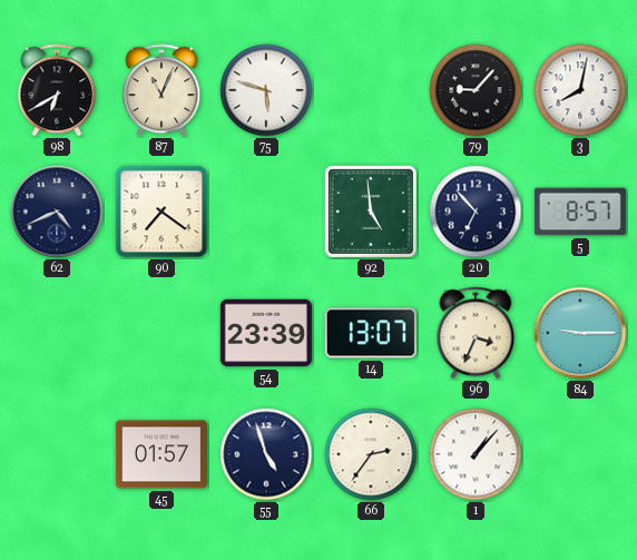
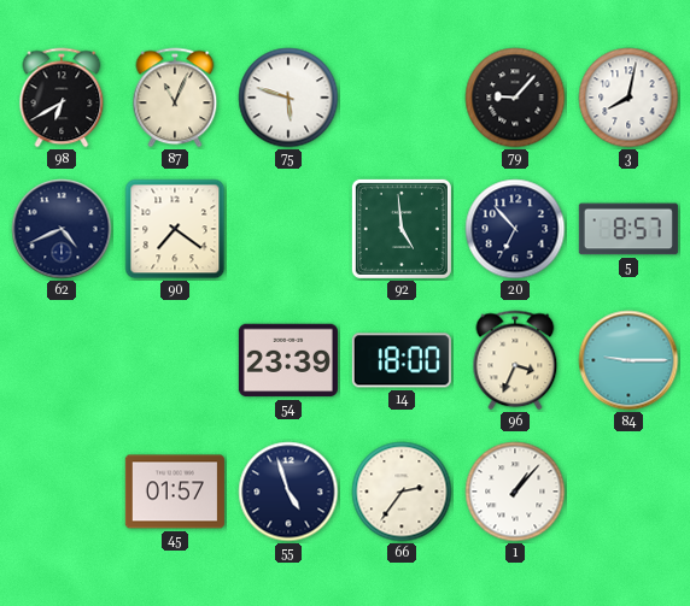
14: 13:07 -> 18:00 (402, 360)
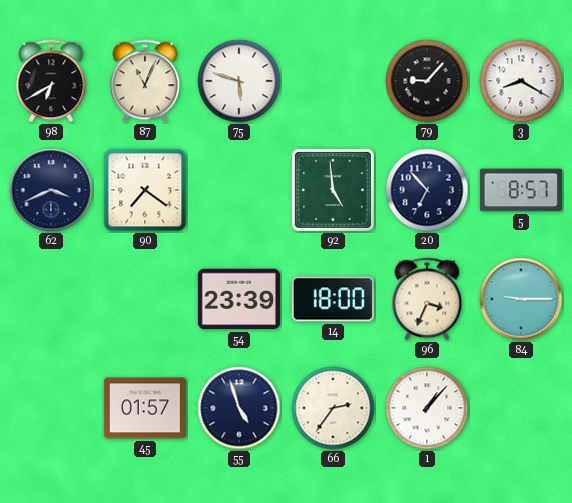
3: 8:02 -> 8:20 (521, 81)
62: 4:41 -> 3:41 (51, 190)
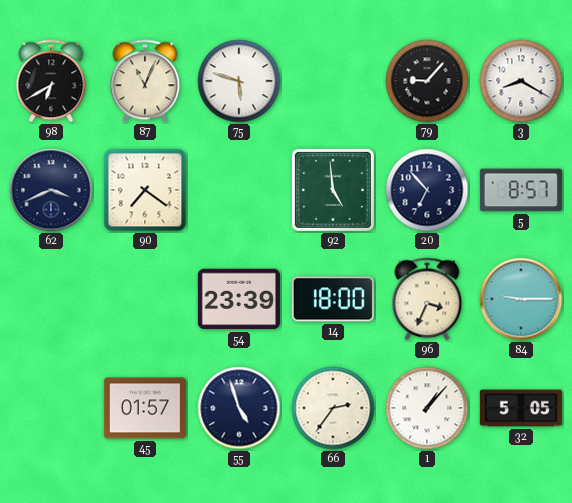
32: none -> 5:05 (521, 408)
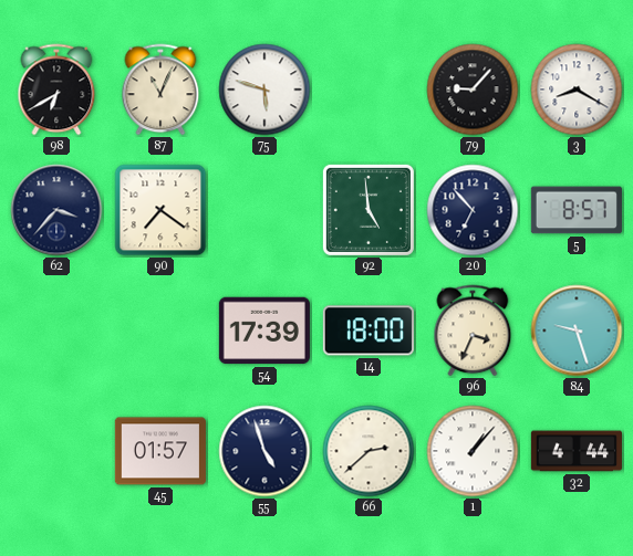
62: 3:41 -> 3:37 (56, 210)
54: 23:39 -> 17:39 (264, 331)
84: 9:15 -> 9:27 (577, 331)
66: 2:36 -> 2:38 (369, 451)
32: 5:05 -> 4:44 (577, 451)
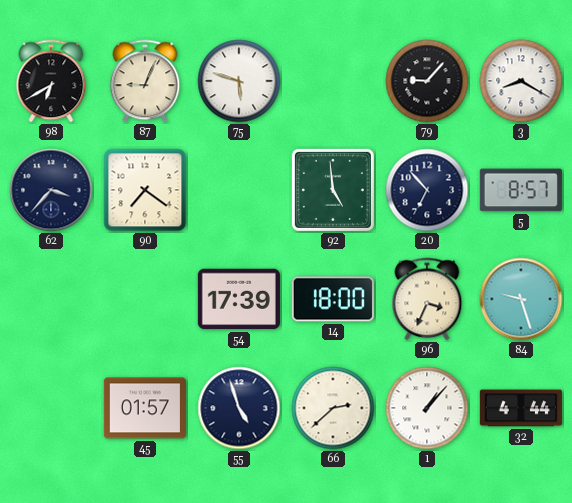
87: 11:04 -> 9:04 (145, 81)
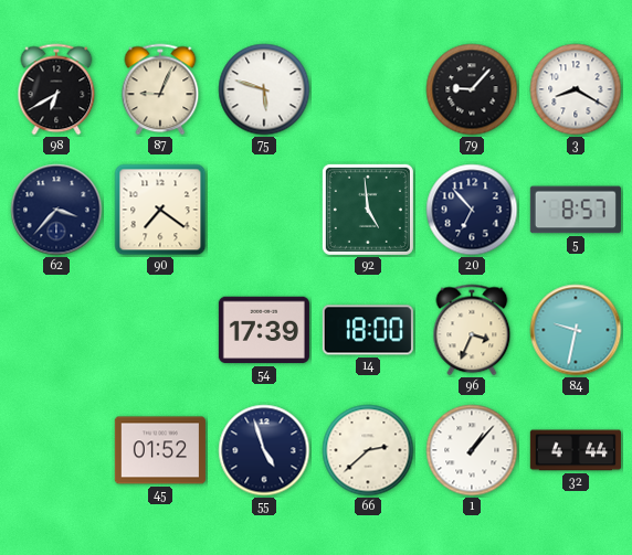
84: 9:27 -> 9:32 (576, 330)
45: 01:57 -> 01:52 (160, 450)
